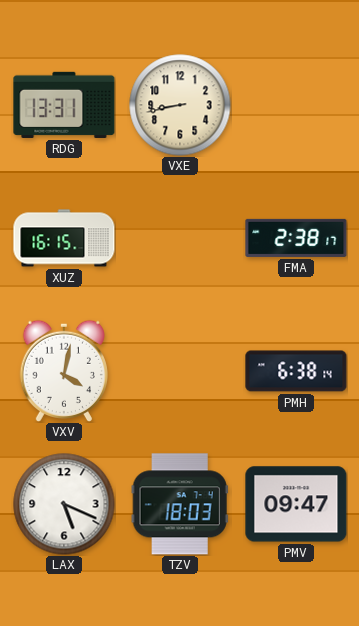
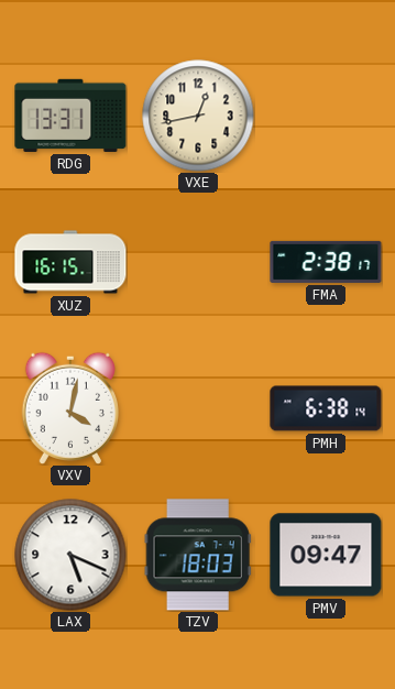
VXE: 8:43 -> 12:43 (198, 116)
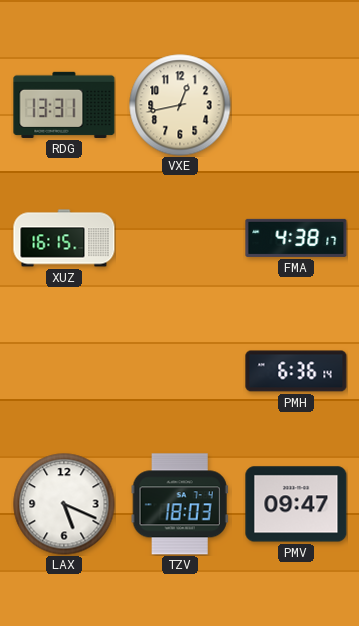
FMA: 2:38 -> 4:38 (296, 238)
VXV: 4:02 -> none (70, 407)
PMH: 6:38 -> 6:36 (296, 371)
